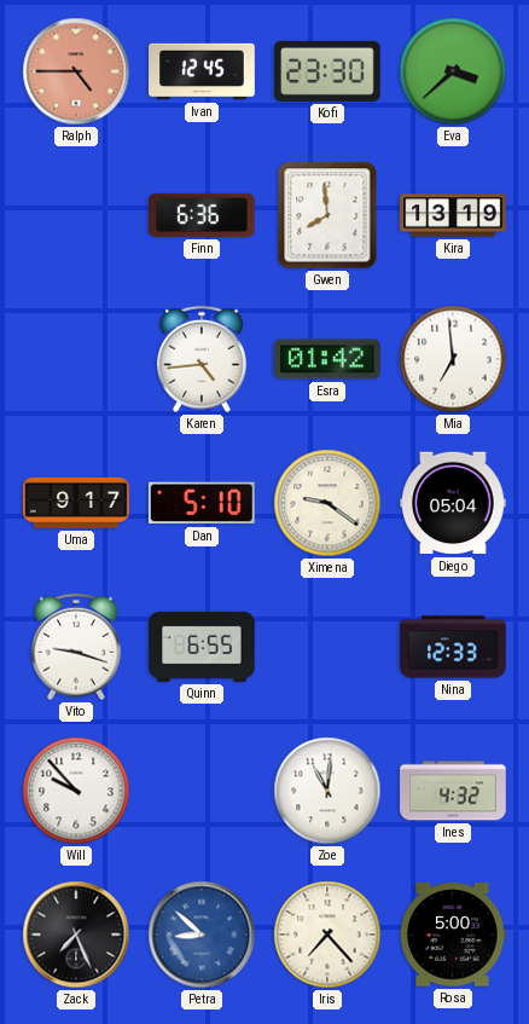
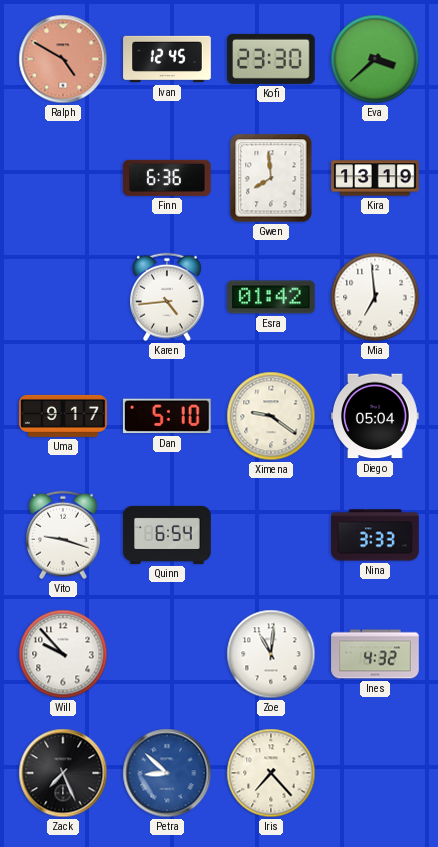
Ralph: 4:45 -> 4:50 (63, 59)
Quinn: 6:55 -> 6:54 (167, 535)
Nina: 12:33 -> 3:33 (375, 535)
Rosa: 5:00 -> none (453, 935)
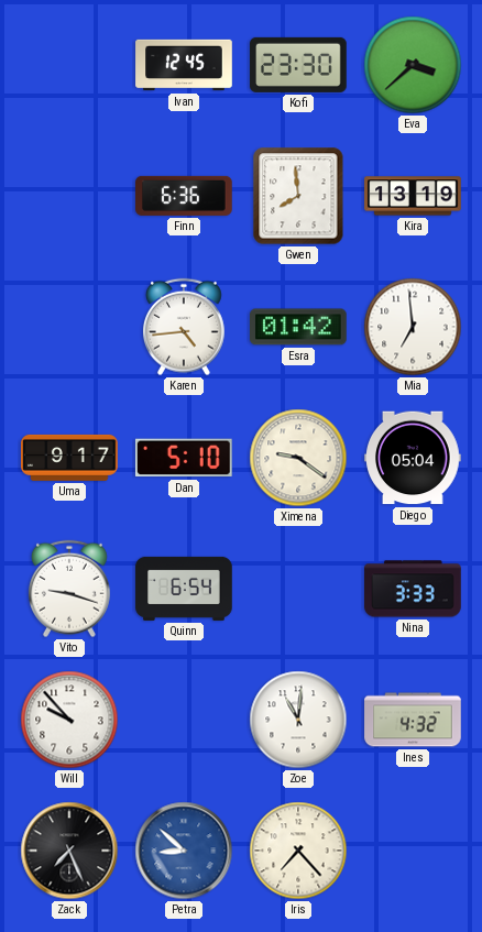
Ralph: 4:50 -> none (63, 59)
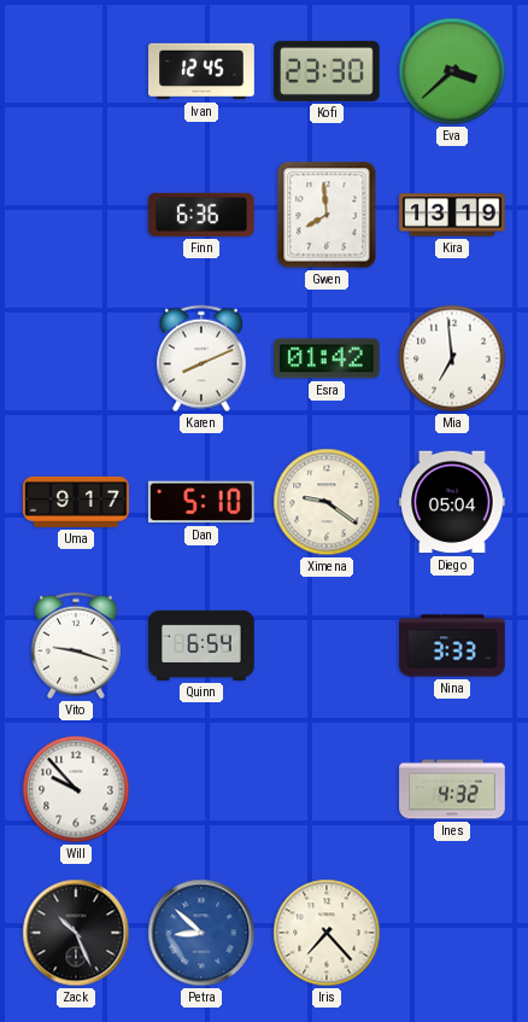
Karen: 4:44 -> 8:11 (201, 358)
Zoe: 11:01 -> none (298, 720)
Zack: 7:26 -> 10:26 (76, 933)
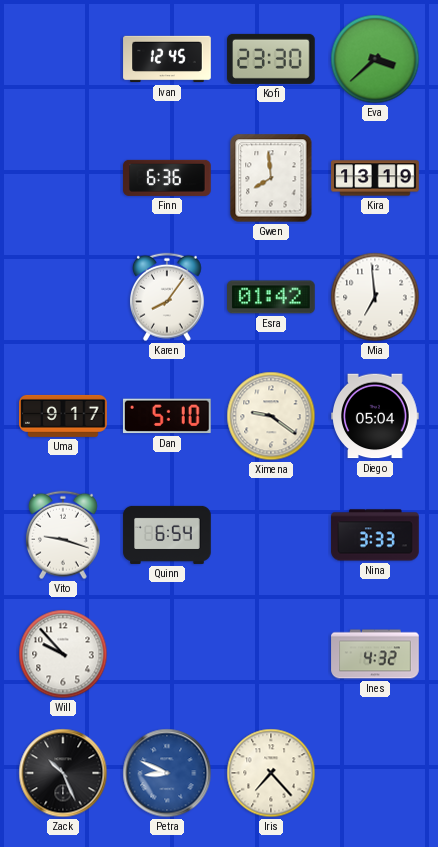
Karen: 8:11 -> 8:06 (167, 297)
Petra: 8:52 -> 8:49 (167, 773)
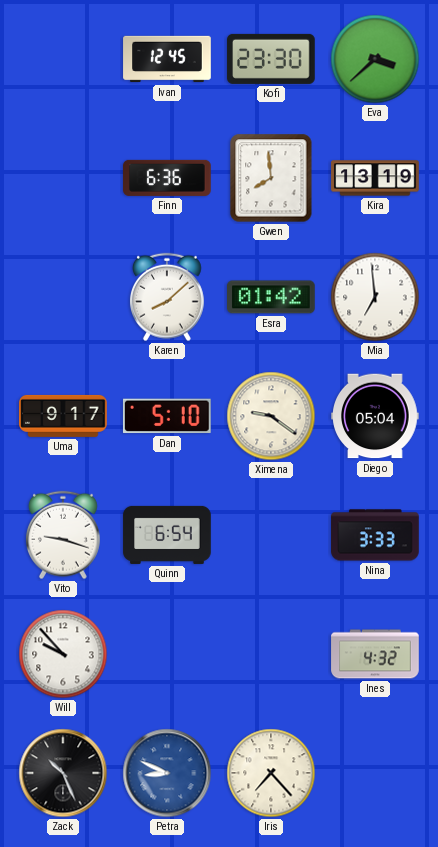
Karen: 8:06 -> 8:08 (167, 297)
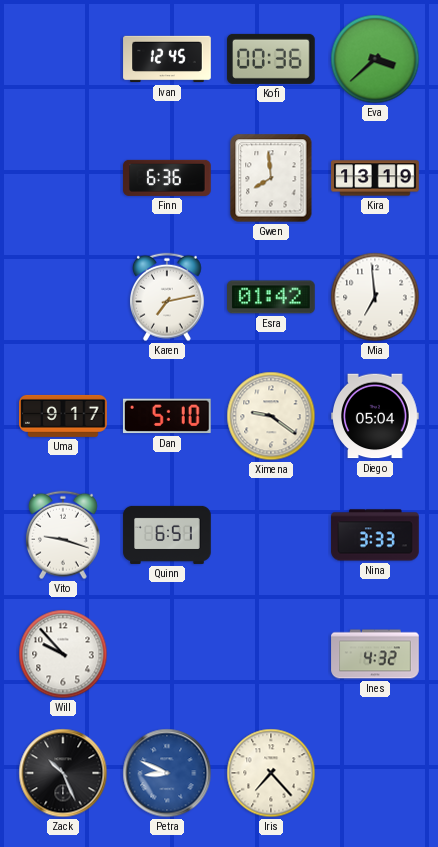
Kofi: 23:30 -> 00:36 (271, 59)
Karen: 8:08 -> 7:13 (167, 297)
Quinn: 6:54 -> 6:51 (167, 535)
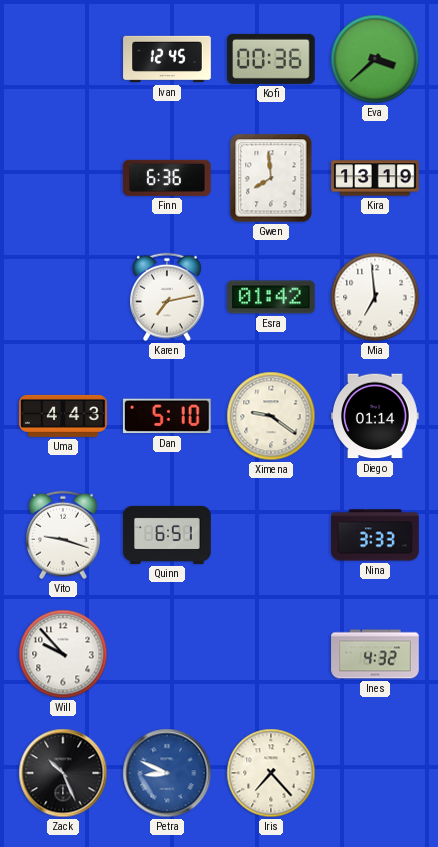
Uma: 9:17 -> 4:43 (63, 416)
Diego: 05:04 -> 01:14 (375, 416)
